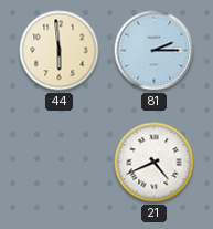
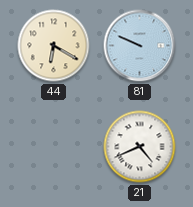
44: 5:59 -> 6:20 (54, 46)
81: 2:15 -> 9:49 (140, 46)
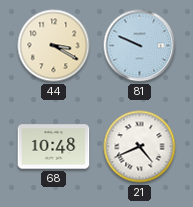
44: 6:20 -> 3:20 (54, 46)
68: none -> 10:48 (54, 147)
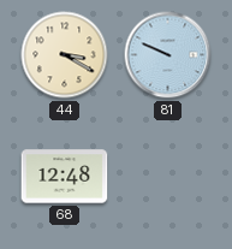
68: 10:48 -> 12:48 (65, 177)
21: 4:41 -> none (140, 147)
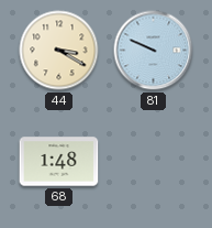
68: 12:48 -> 1:48 (59, 162)
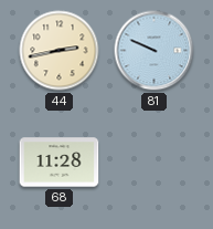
44: 3:20 -> 2:43 (60, 51)
68: 1:48 -> 11:28 (60, 163)
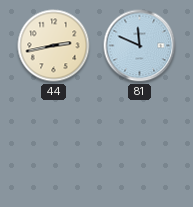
81: 9:49 -> 11:49 (140, 46)
68: 11:28 -> none (60, 163)
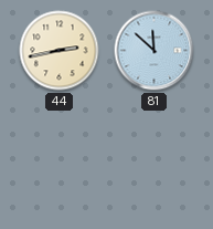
81: 11:49 -> 11:52 (155, 51)
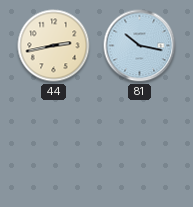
81: 11:52 -> 10:17 (140, 46)
